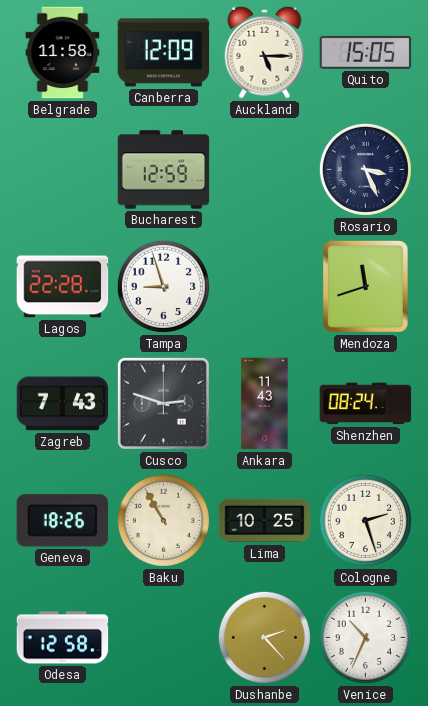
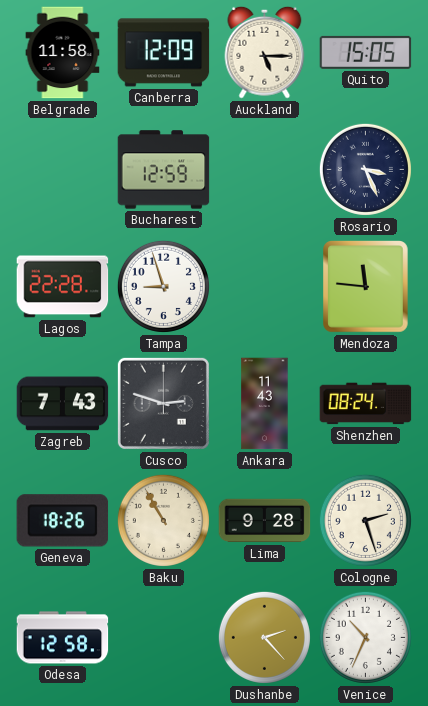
Mendoza: 11:42 -> 11:46 (366, 287)
Lima: 10:25 -> 9:28 (265, 521)
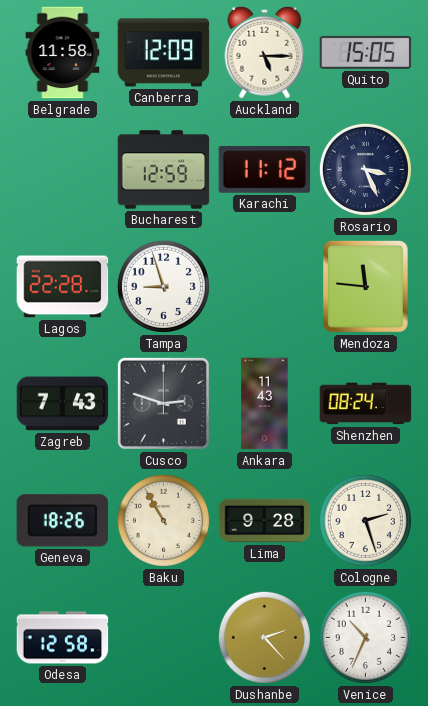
Karachi: none -> 11:12 (265, 170)
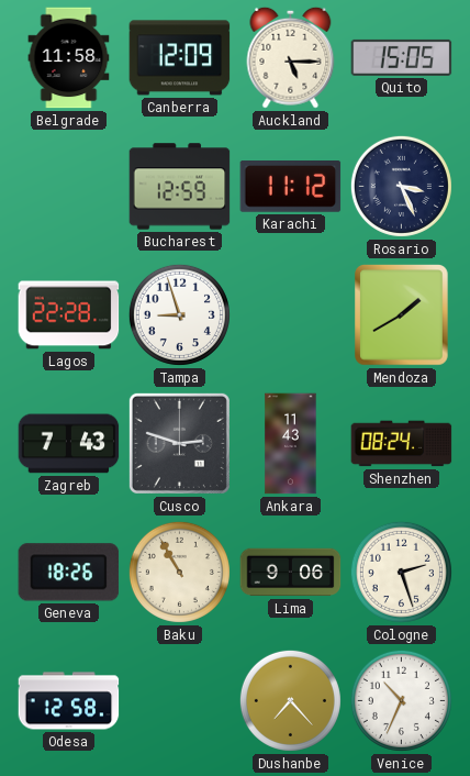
Mendoza: 11:46 -> 1:40 (402, 315)
Lima: 9:28 -> 9:06 (291, 573)
Dushanbe: 2:23 -> 7:23 (290, 700)
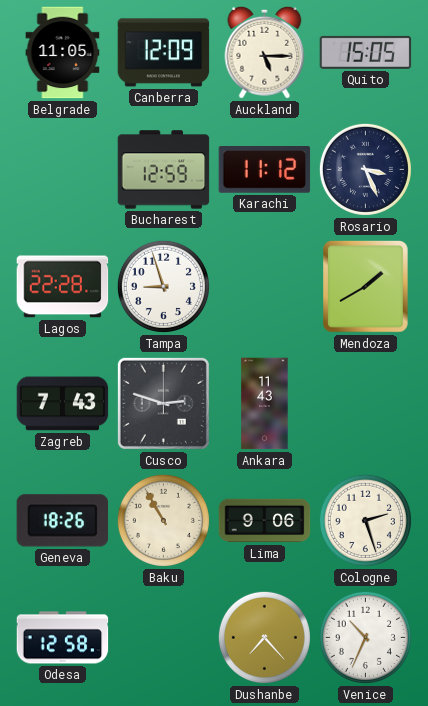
Belgrade: 11:58 -> 11:05 (63, 53)
Shenzhen: 08:24 -> none (402, 444)
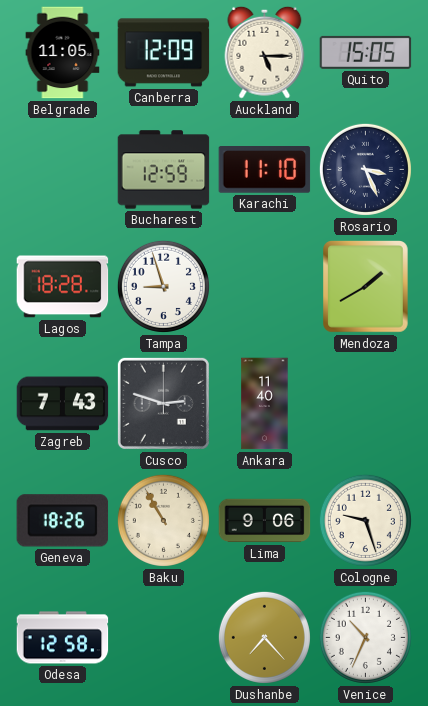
Karachi: 11:12 -> 11:10 (265, 170)
Lagos: 22:28 -> 18:28 (63, 287)
Ankara: 11:43 -> 11:40 (265, 404)
Cologne: 2:27 -> 9:27 (365, 520)
